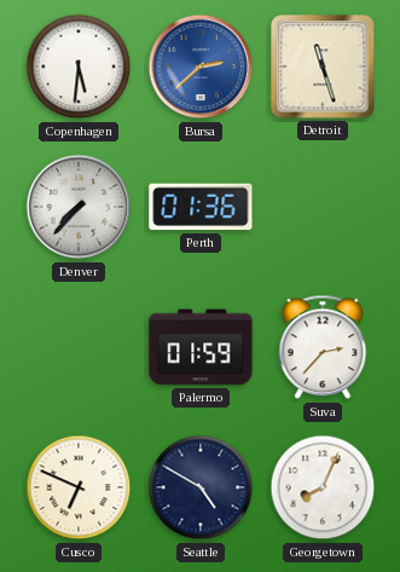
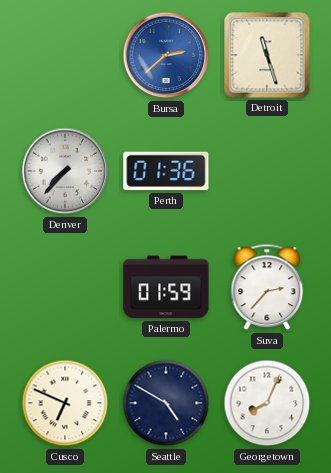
Copenhagen: 5:31 -> none (79, 67)
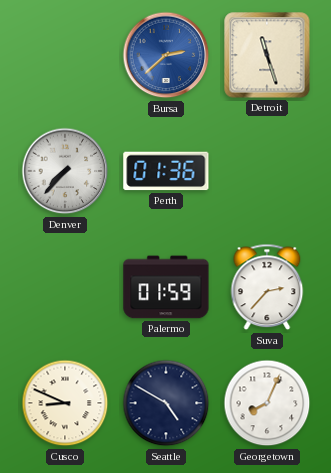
Cusco: 6:49 -> 8:49 (65, 403)
